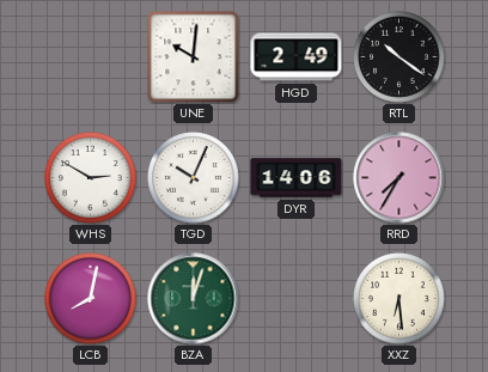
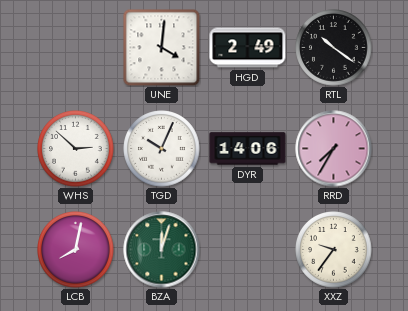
UNE: 10:01 -> 4:01 (161, 47)
WHS: 2:50 -> 2:52 (76, 149)
XXZ: 6:29 -> 9:36 (334, 250)
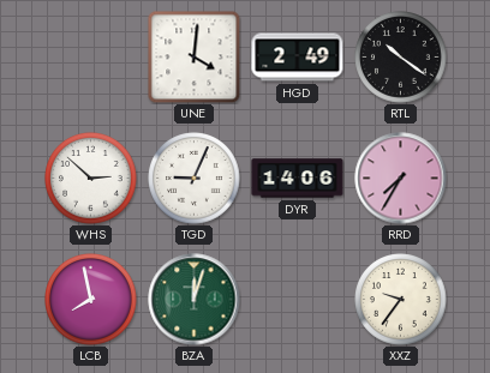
TGD: 10:04 -> 9:04 (195, 179)
LCB: 8:02 -> 7:58 (91, 300)
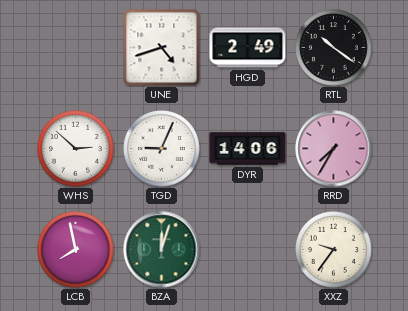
UNE: 4:01 -> 4:42 (161, 47)
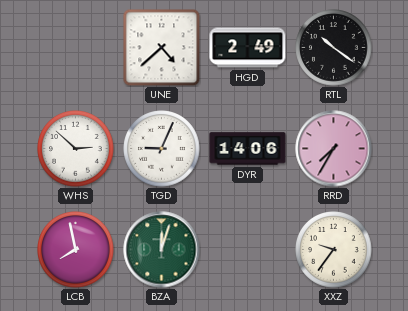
UNE: 4:42 -> 4:38 (161, 47)
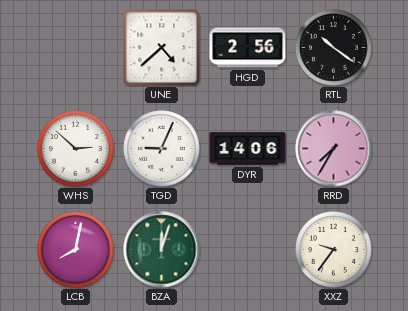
HGD: 2:49 -> 2:56 (248, 48)
LCB: 7:58 -> 8:02 (76, 250)
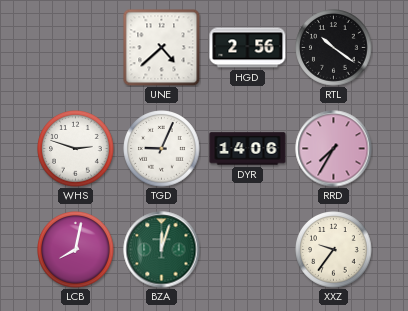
WHS: 2:52 -> 2:48 (76, 149)
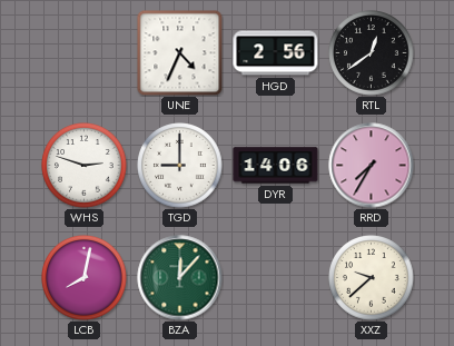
UNE: 4:38 -> 4:34 (179, 52)
RTL: 10:21 -> 12:39 (372, 53)
TGD: 9:04 -> 9:00 (180, 166)
BZA: 12:03 -> 12:07 (180, 278)
XXZ: 9:36 -> 9:38 (372, 278)
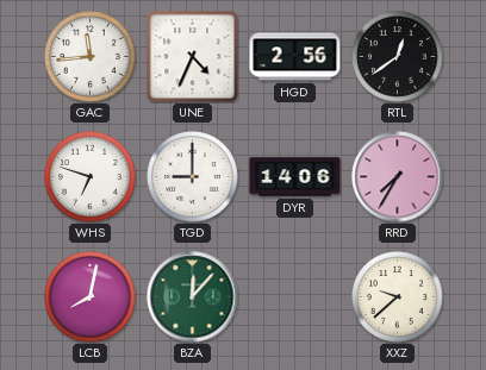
GAC: none -> 11:44 (91, 57)
WHS: 2:48 -> 6:48 (91, 177)
